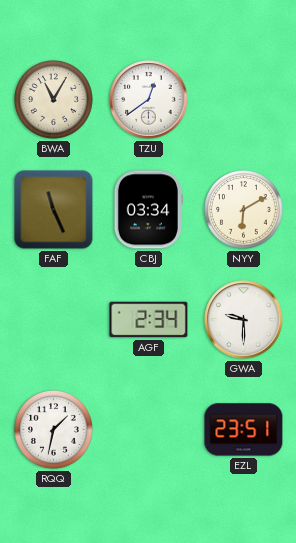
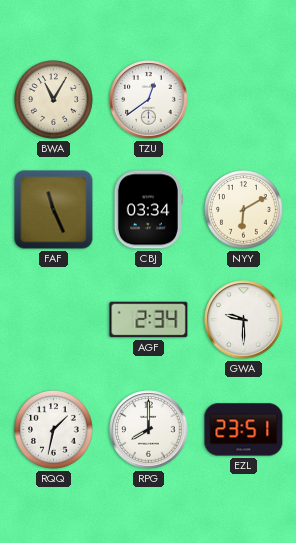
RPG: none -> 8:00 (149, 430)
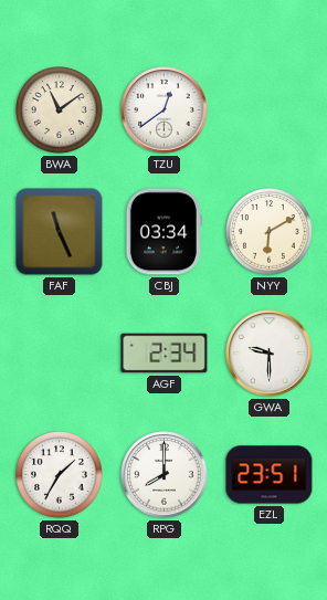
BWA: 11:05 -> 11:09 (60, 110)
RQQ: 1:32 -> 1:35 (60, 475)
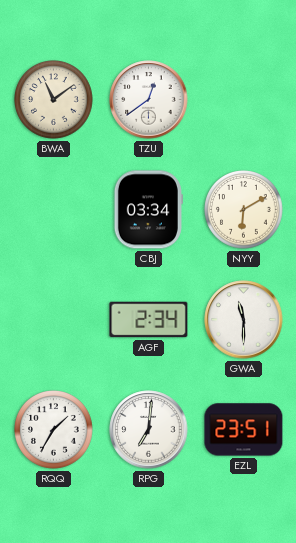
FAF: 11:26 -> none (60, 232)
GWA: 9:30 -> 11:30 (244, 320)
RPG: 8:00 -> 7:01 (149, 430)
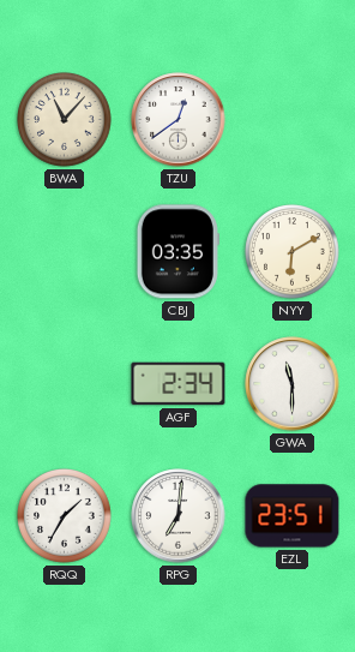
BWA: 11:09 -> 11:07 (65, 120)
CBJ: 03:34 -> 03:35 (177, 252)
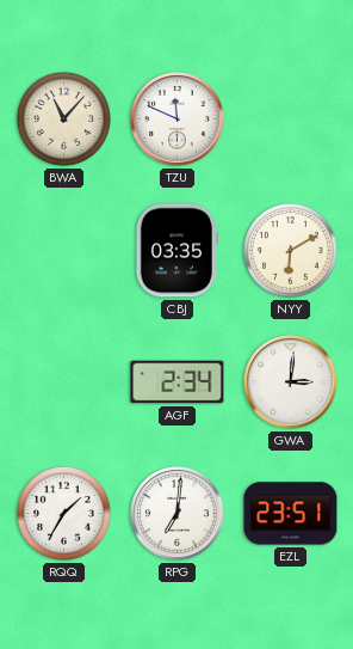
TZU: 12:39 -> 11:49 (178, 120)
GWA: 11:30 -> 3:01 (291, 382)
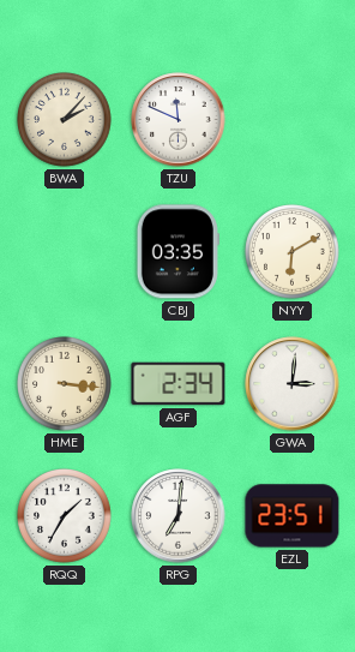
BWA: 11:07 -> 2:07 (65, 120)
HME: none -> 3:16 (65, 384)
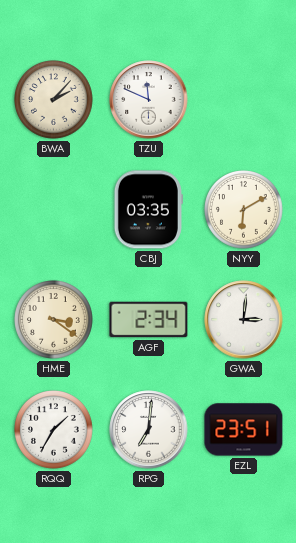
HME: 3:16 -> 3:21 (54, 320)
